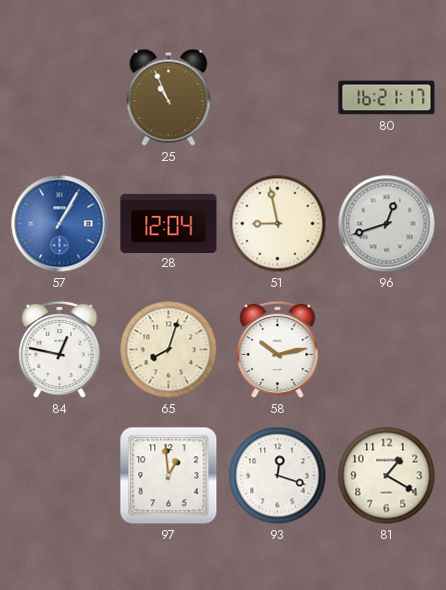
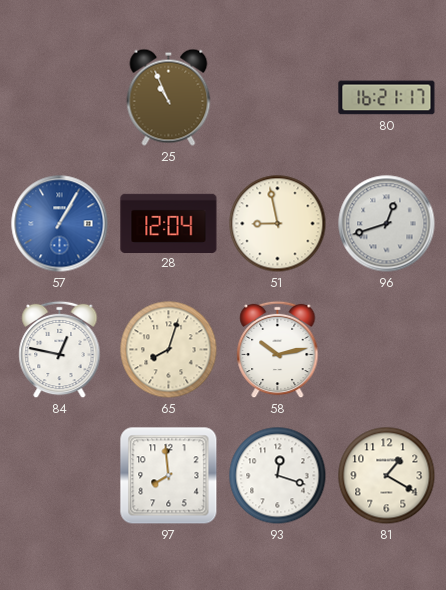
97: 12:59 -> 7:59 (169, 476)
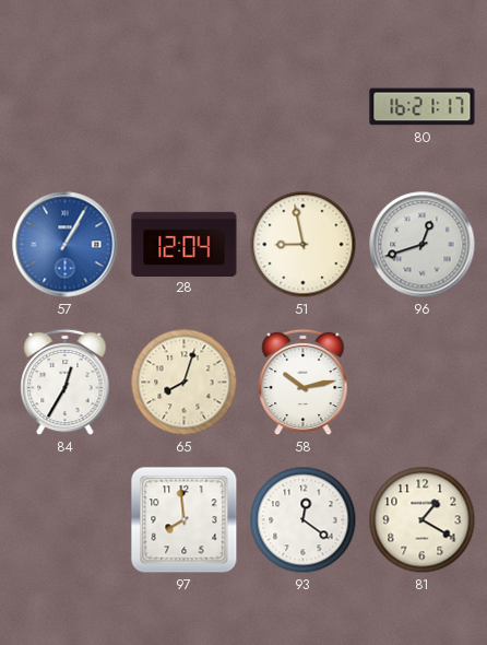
25: 10:56 -> none (169, 97)
84: 12:47 -> 12:35 (66, 383)
93: 12:18 -> 12:21 (304, 520)
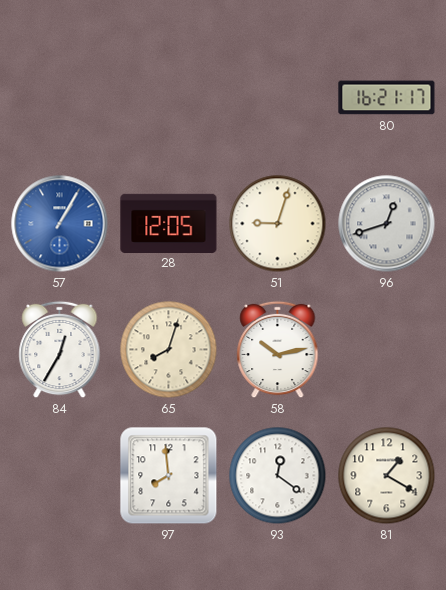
28: 12:04 -> 12:05 (169, 223)
51: 8:58 -> 9:03 (278, 224)
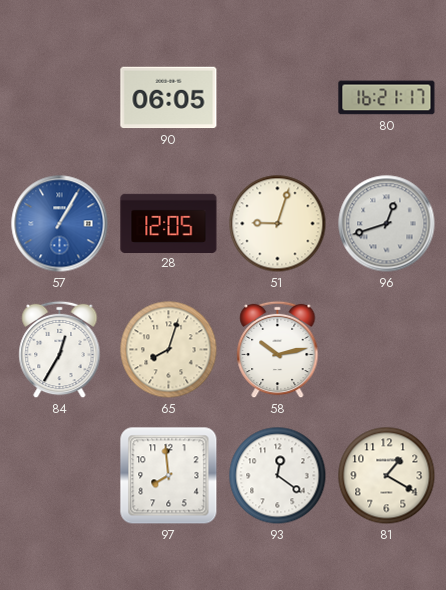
90: none -> 06:05 (169, 98)
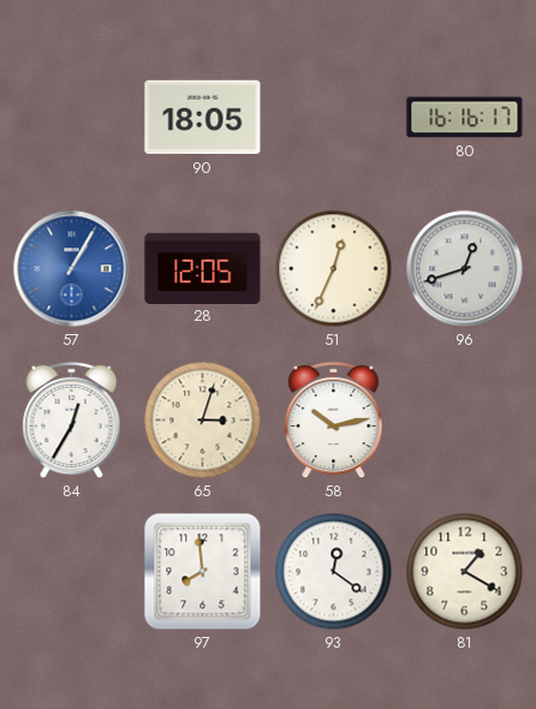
90: 06:05 -> 18:05 (203, 118)
80: 16:21 -> 16:16 (465, 118)
51: 9:03 -> 12:34 (334, 269)
65: 8:03 -> 3:03 (203, 421)
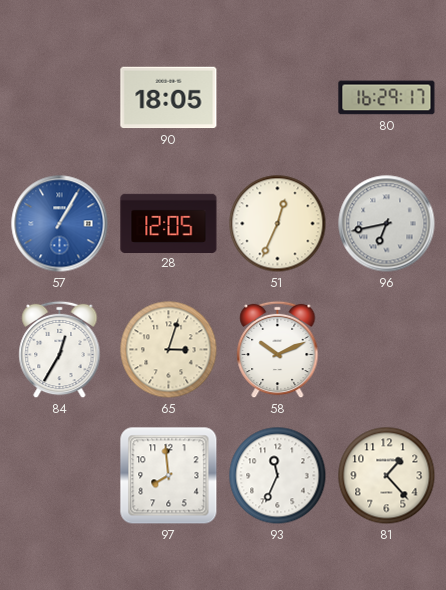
80: 16:16 -> 16:29 (387, 98)
96: 12:42 -> 6:43 (387, 224)
58: 10:13 -> 10:11 (278, 350)
93: 12:21 -> 11:34 (278, 476)
81: 1:20 -> 1:23 (387, 476)
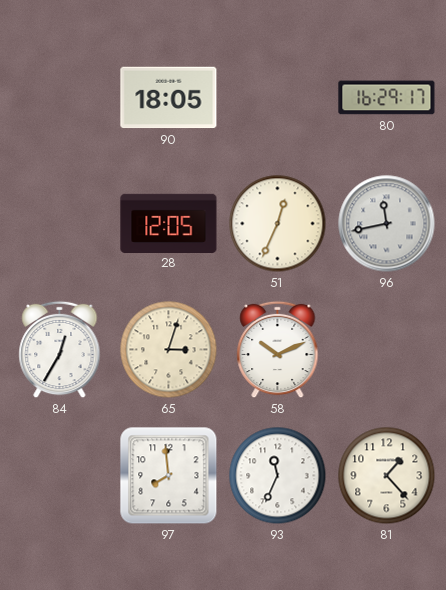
57: 1:05 -> none (60, 224)
96: 6:43 -> 11:43 (387, 224)
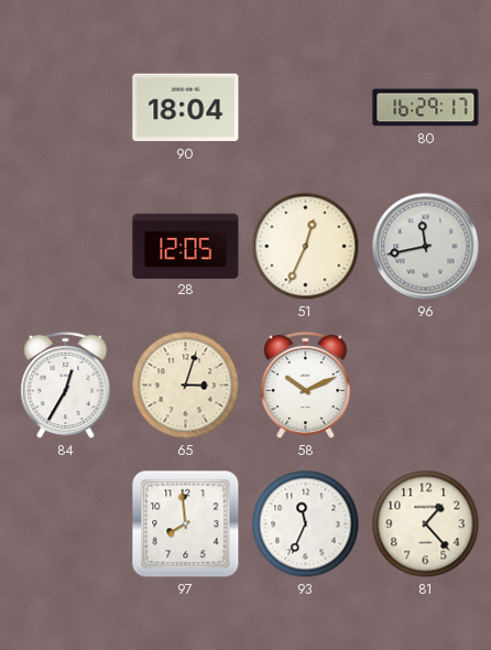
90: 18:05 -> 18:04 (186, 108)
